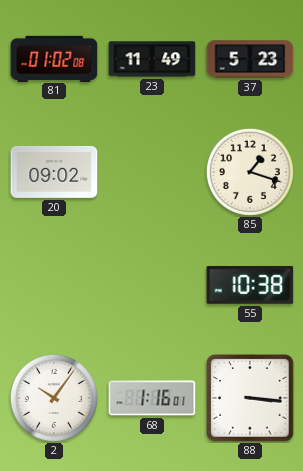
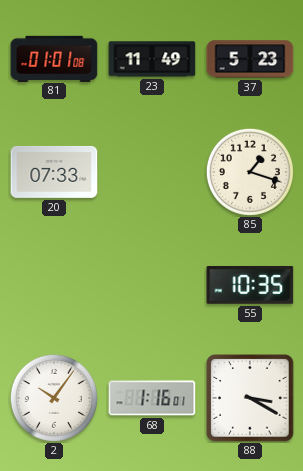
81: 01:02 -> 01:01 (54, 58)
20: 09:02 -> 07:33 (54, 172)
55: 10:38 -> 10:35 (250, 285)
88: 3:16 -> 3:20 (250, 398)
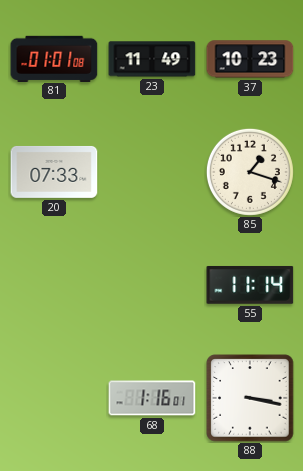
37: 5:23 -> 10:23 (250, 59)
55: 10:35 -> 11:14 (250, 285)
2: 10:06 -> none (54, 398)
88: 3:20 -> 3:17 (250, 398)
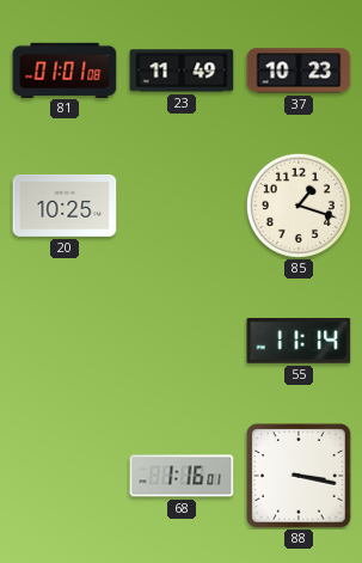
20: 07:33 -> 10:25 (65, 206)
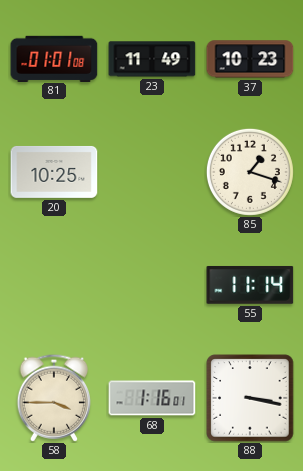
58: none -> 3:45 (53, 398)
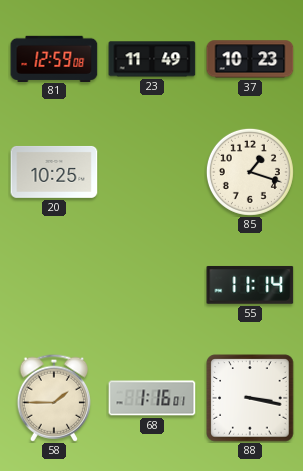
81: 01:01 -> 12:59 (54, 58)
58: 3:45 -> 1:45 (53, 398)
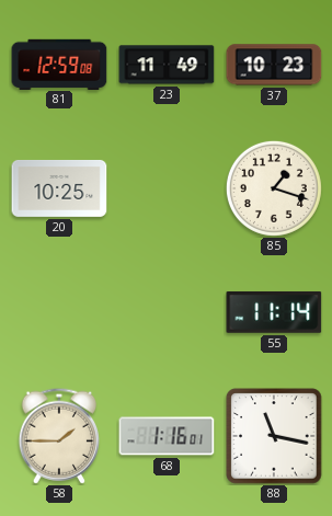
88: 3:17 -> 11:17 (274, 436)
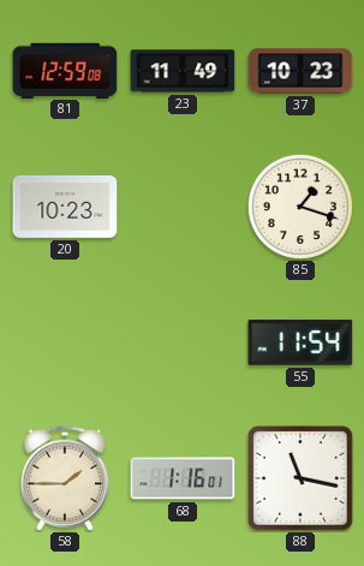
20: 10:25 -> 10:23 (65, 207)
55: 11:14 -> 11:54 (300, 342)
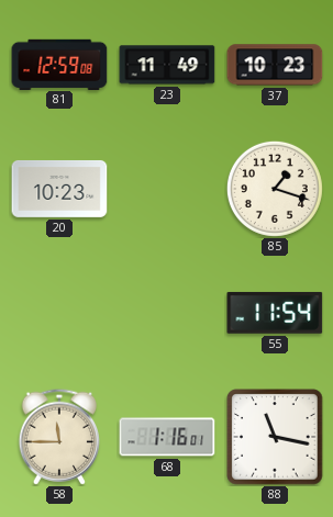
58: 1:45 -> 11:45 (58, 437)
